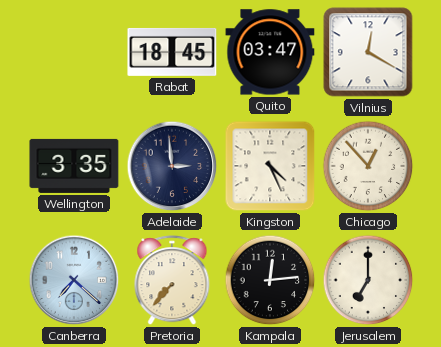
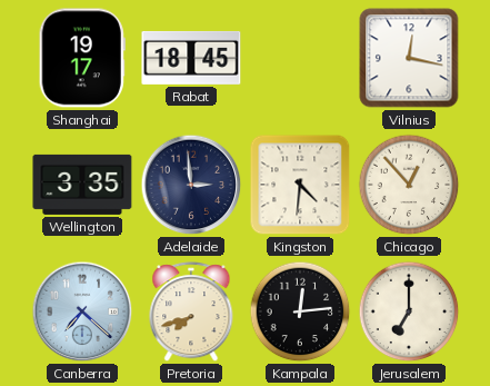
Shanghai: none -> 19:17 (82, 58)
Quito: 03:47 -> none (270, 52)
Vilnius: 12:20 -> 12:17 (409, 58)
Kingston: 4:26 -> 4:31 (300, 185)
Pretoria: 7:37 -> 7:42 (191, 313)
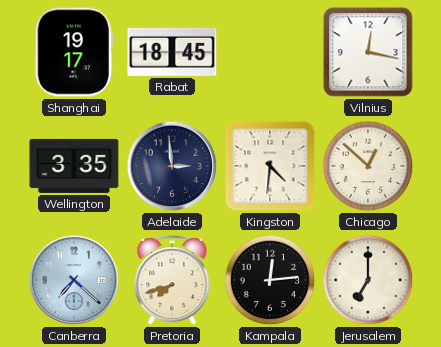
Chicago: 12:53 -> 12:52 (368, 166)
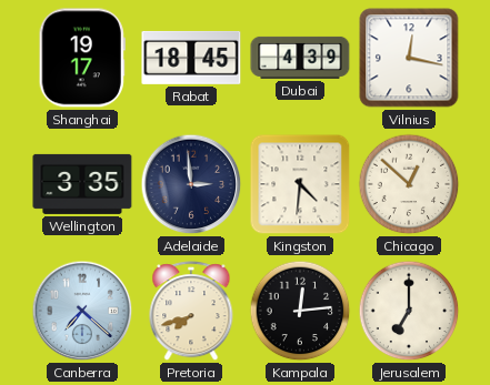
Dubai: none -> 4:39 (300, 58)
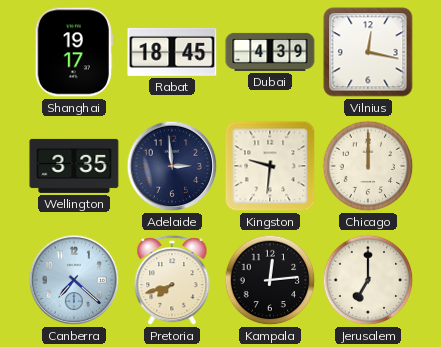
Kingston: 4:31 -> 9:31 (270, 166)
Chicago: 12:52 -> 12:00 (368, 166)
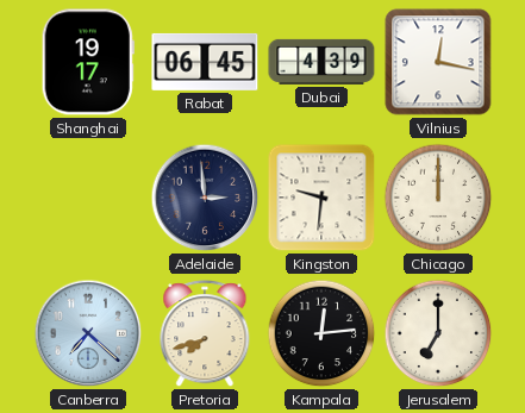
Rabat: 18:45 -> 06:45 (205, 62)
Wellington: 3:35 -> none (74, 166)
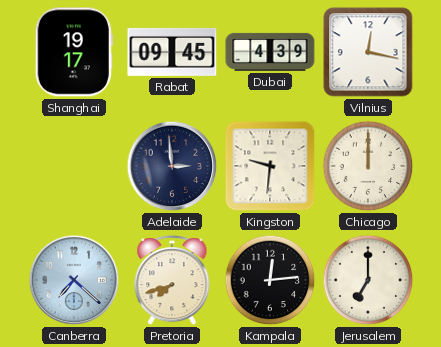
Rabat: 06:45 -> 09:45 (172, 52)
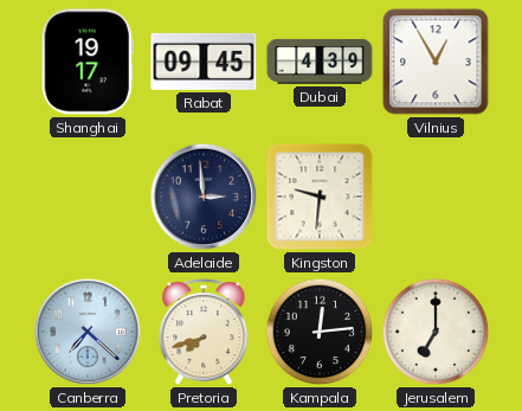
Vilnius: 12:17 -> 12:55 (436, 62)
Chicago: 12:00 -> none (368, 166)
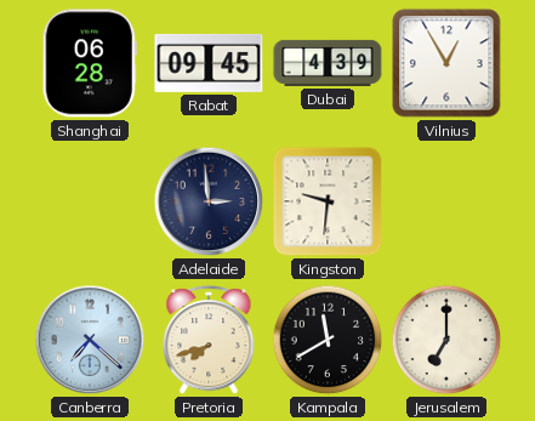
Shanghai: 19:17 -> 06:28 (90, 63)
Kampala: 12:14 -> 11:40 (328, 340)
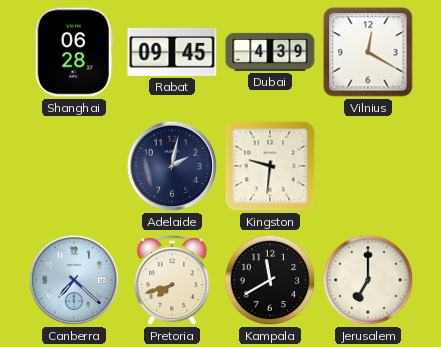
Vilnius: 12:55 -> 12:20 (368, 52)
Adelaide: 2:59 -> 2:02 (172, 166)
